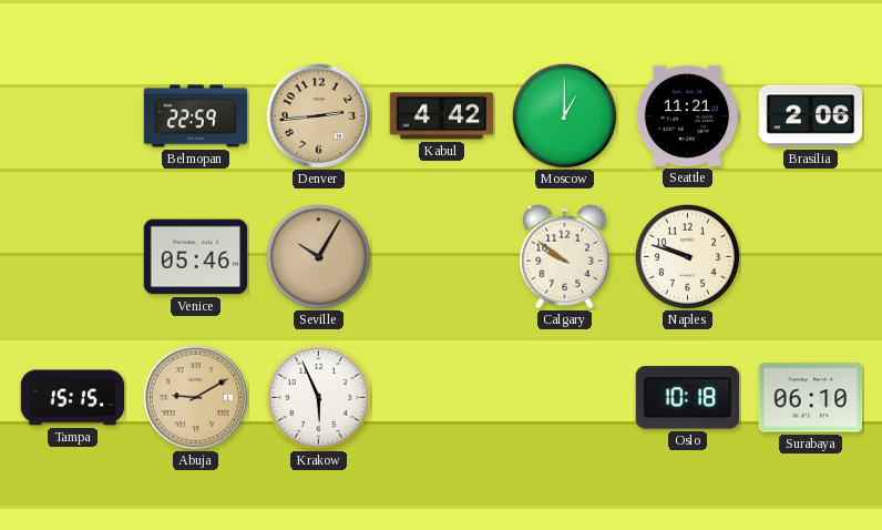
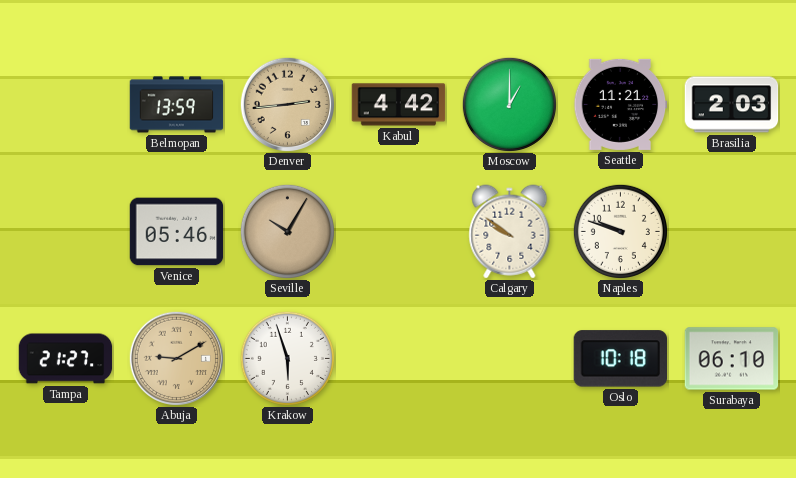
Belmopan: 22:59 -> 13:59 (177, 105)
Brasilia: 2:06 -> 2:03 (732, 105)
Tampa: 15:15 -> 21:27 (66, 359)
Krakow: 5:56 -> 5:57 (287, 358)
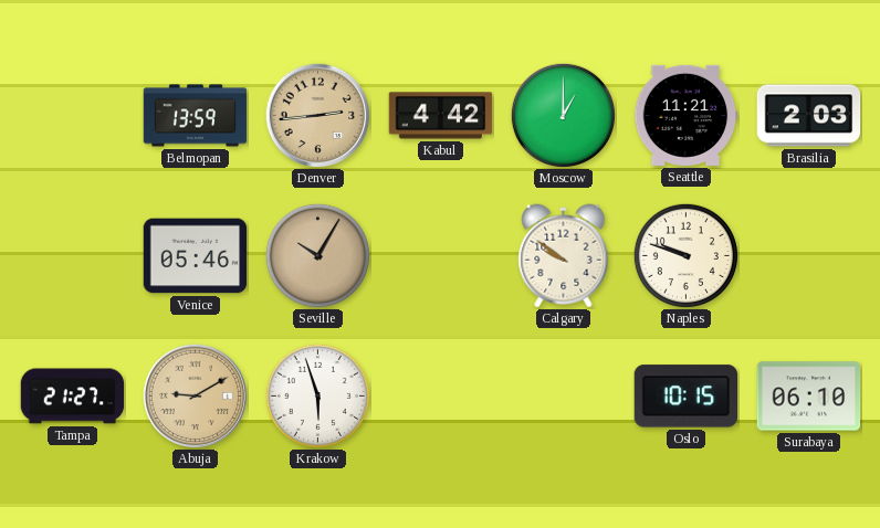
Oslo: 10:18 -> 10:15 (685, 397)
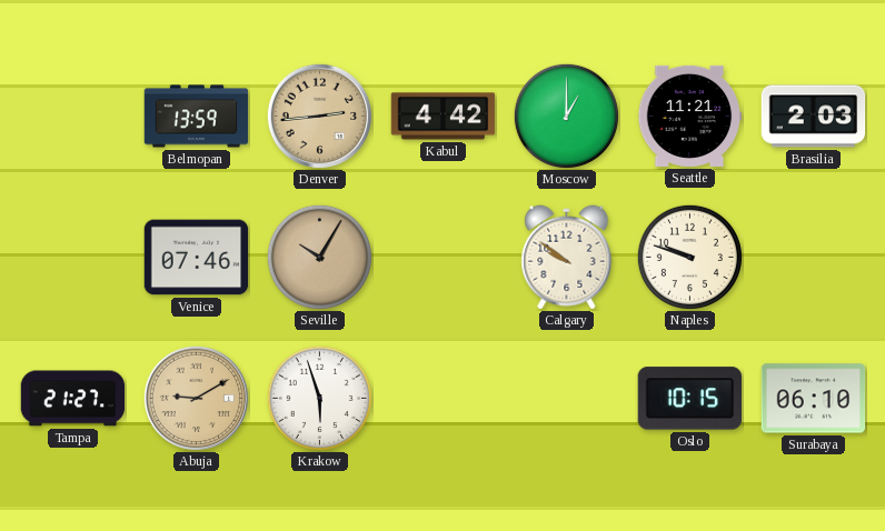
Venice: 05:46 -> 07:46 (197, 258)
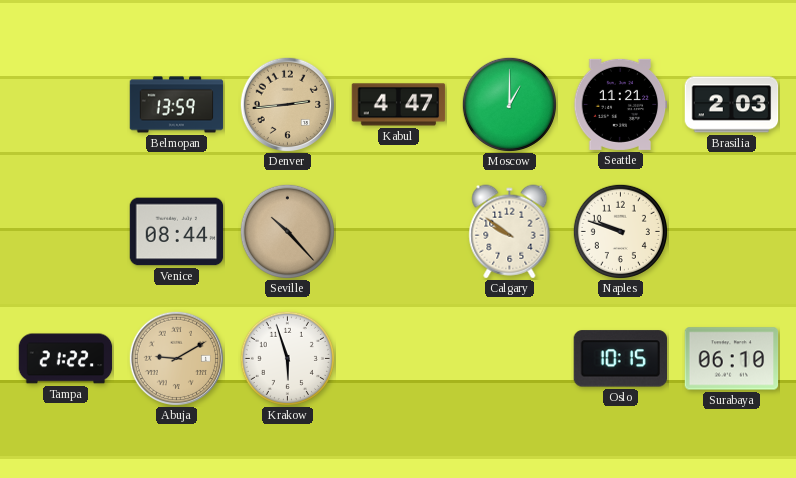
Kabul: 4:42 -> 4:47 (399, 105)
Venice: 07:46 -> 08:44 (177, 232)
Seville: 10:05 -> 10:23 (287, 231)
Tampa: 21:27 -> 21:22 (66, 359)
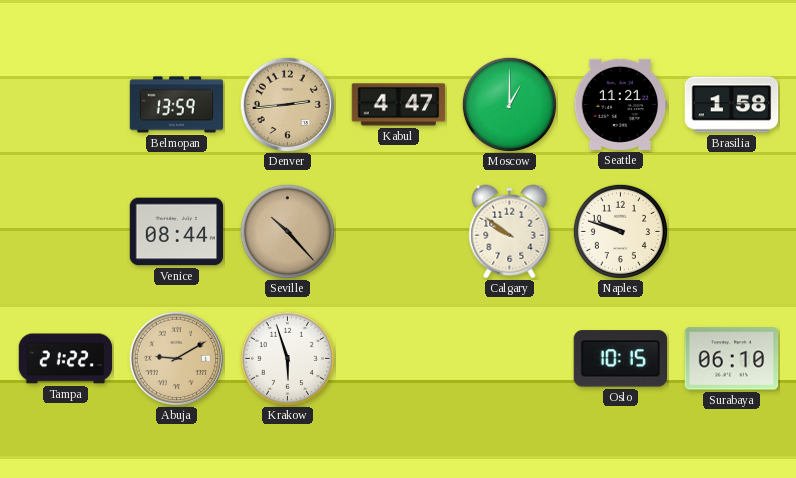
Brasilia: 2:03 -> 1:58 (732, 105)
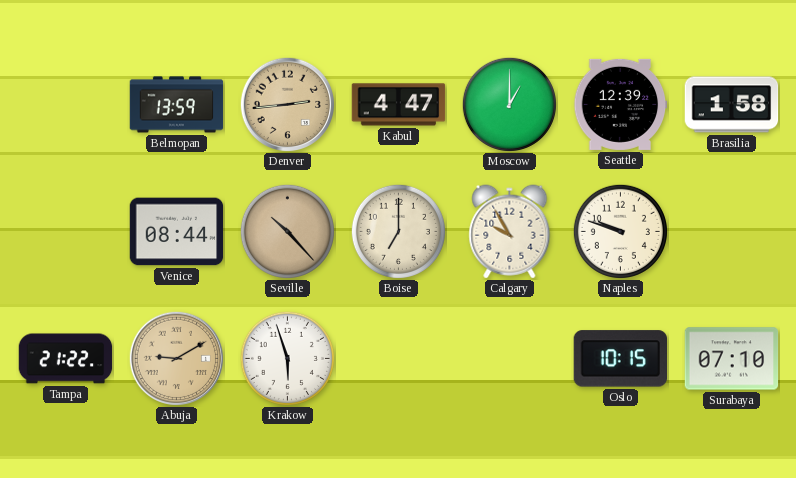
Seattle: 11:21 -> 12:39 (621, 104)
Boise: none -> 7:00 (398, 231)
Calgary: 9:51 -> 9:55 (510, 232)
Surabaya: 06:10 -> 07:10 (732, 359)
